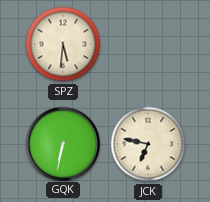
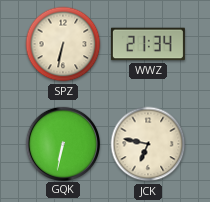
SPZ: 5:31 -> 6:32 (63, 44)
WWZ: none -> 21:34 (148, 44)
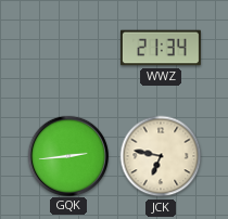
SPZ: 6:32 -> none (63, 44)
GQK: 6:32 -> 2:44 (67, 155)
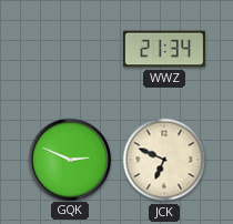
GQK: 2:44 -> 2:49 (69, 159)
JCK: 6:47 -> 6:49 (164, 160)
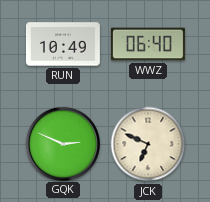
RUN: none -> 10:49 (63, 44)
WWZ: 21:34 -> 06:40 (148, 44)
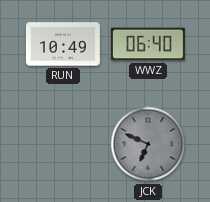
GQK: 2:49 -> none (62, 143)
JCK dial: cream -> grey (148, 144)
